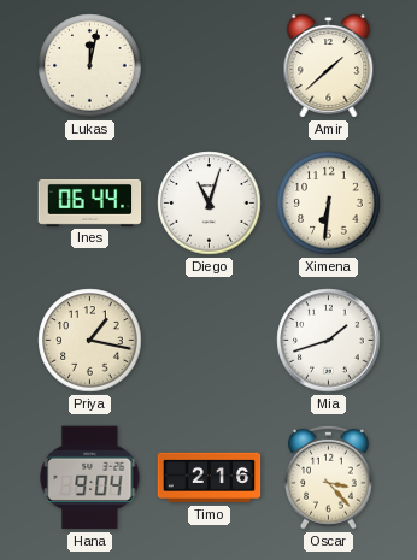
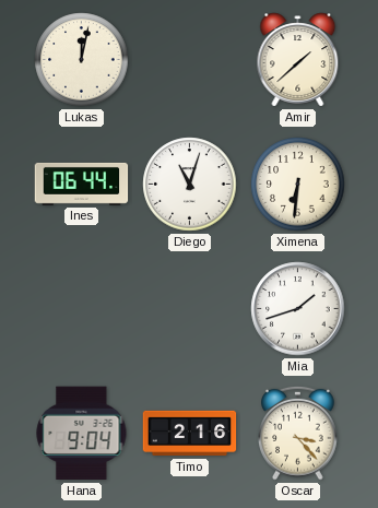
Priya: 1:17 -> none (90, 341)
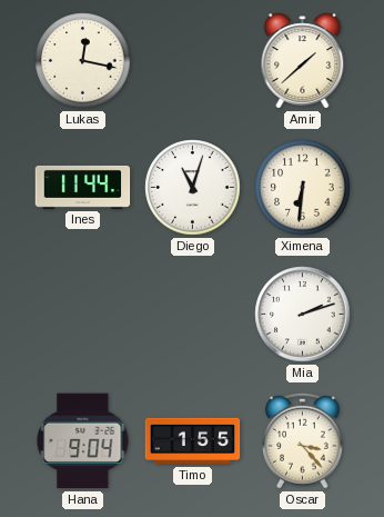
Lukas: 12:02 -> 12:17 (83, 61)
Ines: 06:44 -> 11:44 (83, 187)
Mia: 1:42 -> 2:12 (303, 315)
Timo: 2:16 -> 1:55 (193, 441)
